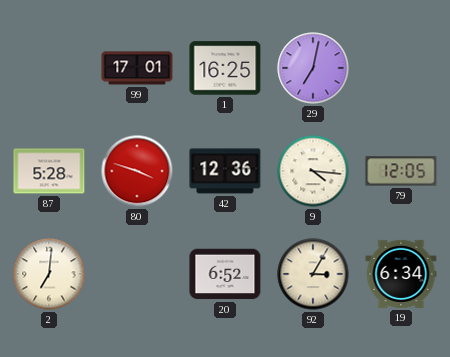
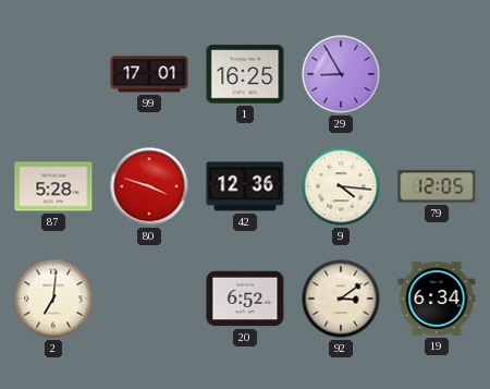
29: 7:02 -> 8:55 (341, 74)
92: 3:05 -> 3:09 (341, 299)
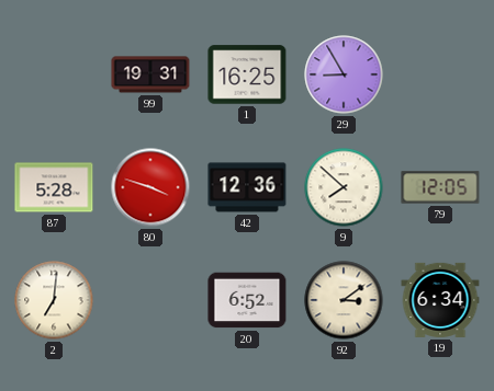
99: 17:01 -> 19:31 (150, 74)
9: 4:16 -> 7:52 (344, 187)
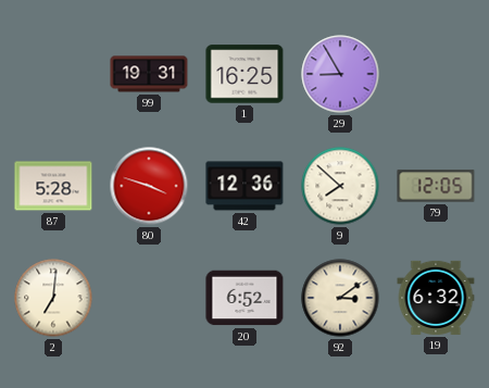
19: 6:34 -> 6:32 (436, 298)
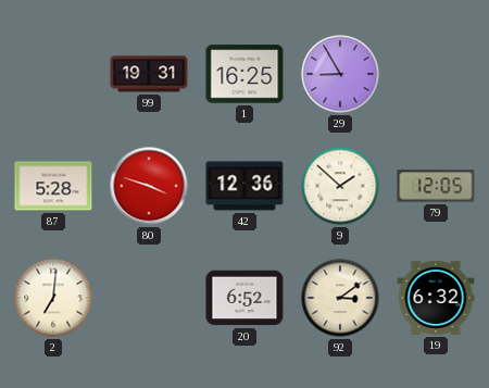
9: 7:52 -> 1:52 (340, 186)
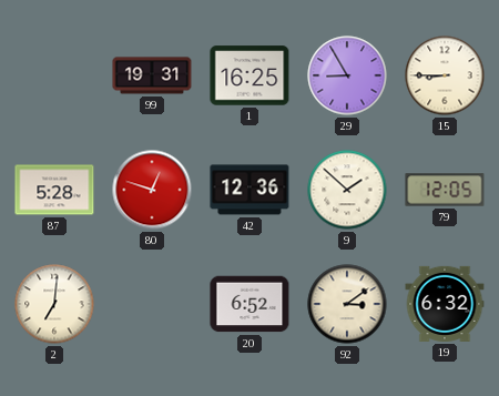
15: none -> 8:45 (445, 75)
80: 3:48 -> 12:48 (152, 190)
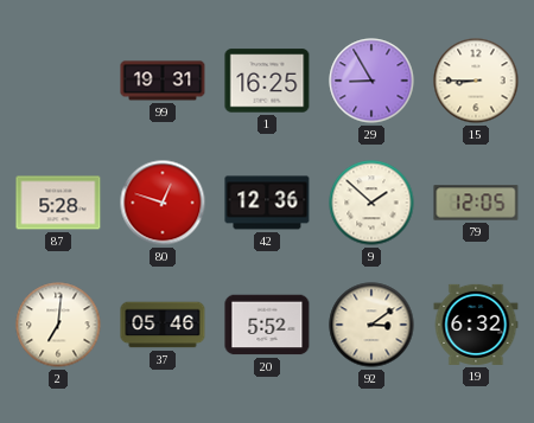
37: none -> 05:46 (163, 325)
20: 6:52 -> 5:52 (267, 325)
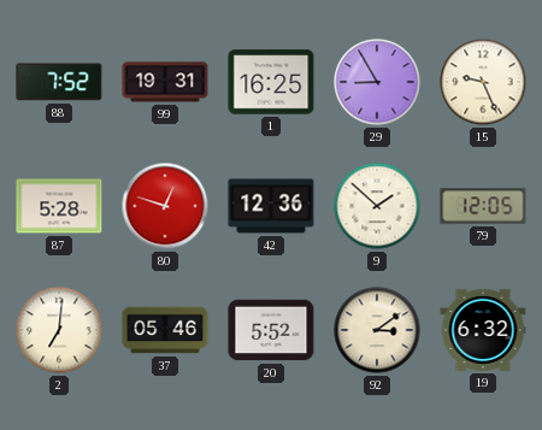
88: none -> 7:52 (59, 82)
15: 8:45 -> 9:26 (483, 82)
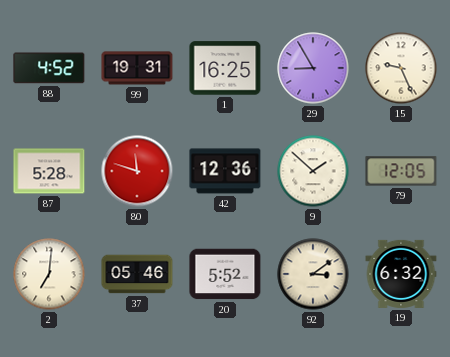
88: 7:52 -> 4:52 (49, 68)
80: 12:48 -> 11:48 (137, 171)
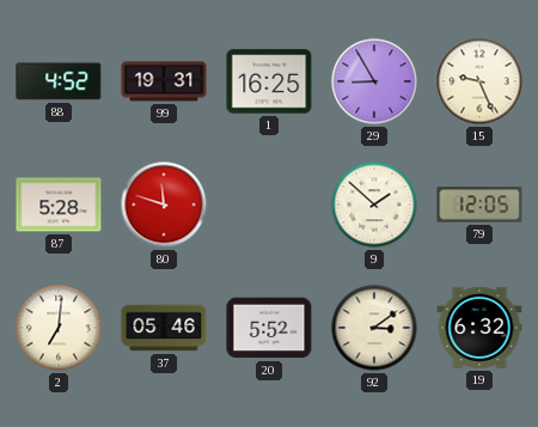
42: 12:36 -> none (225, 171)
